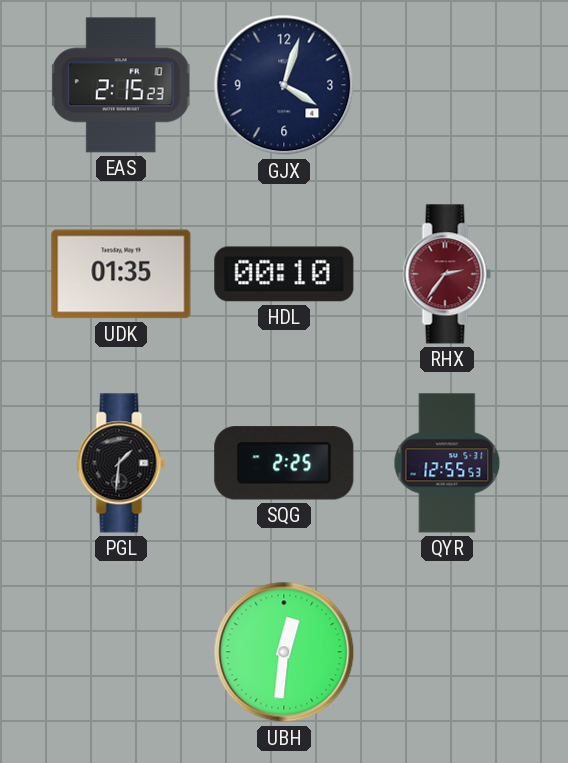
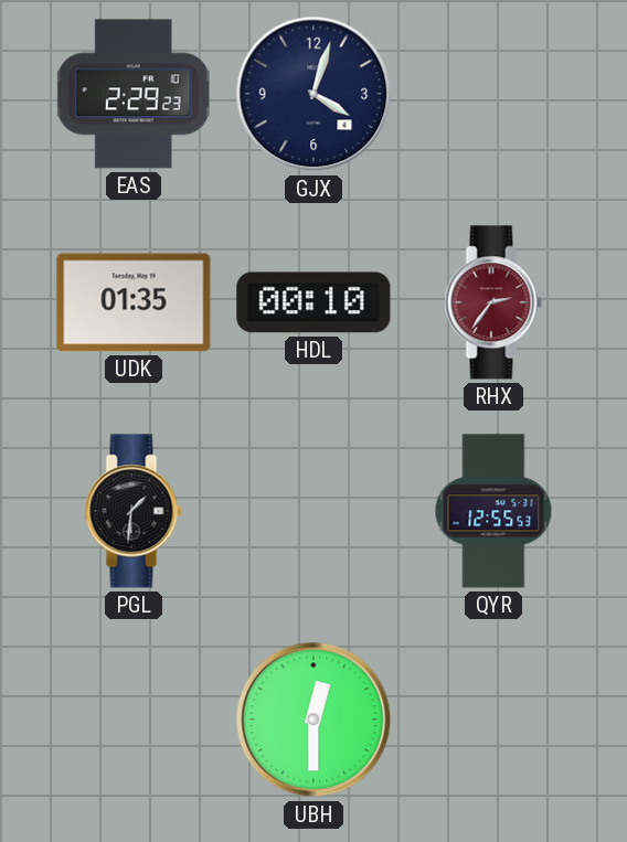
EAS: 2:15 -> 2:29 (134, 94)
SQG: 2:25 -> none (284, 463)
UBH: 12:31 -> 12:30 (313, 720)
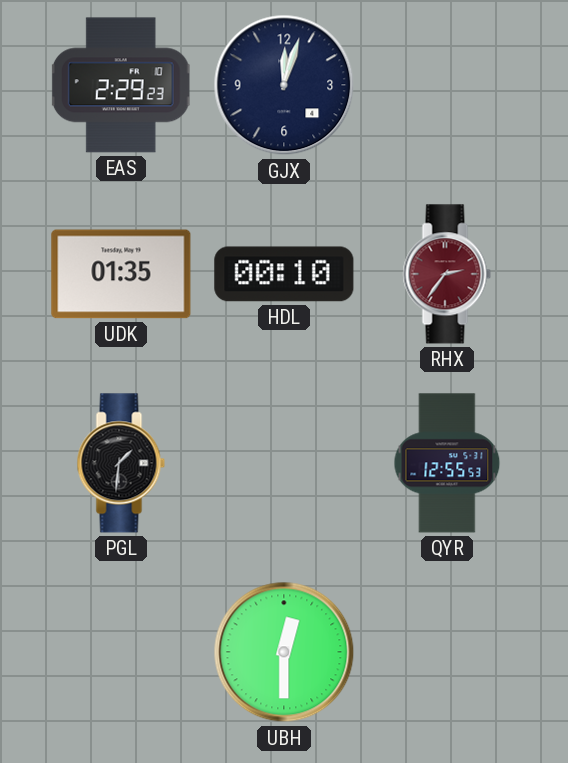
GJX: 4:03 -> 12:03 (284, 85)
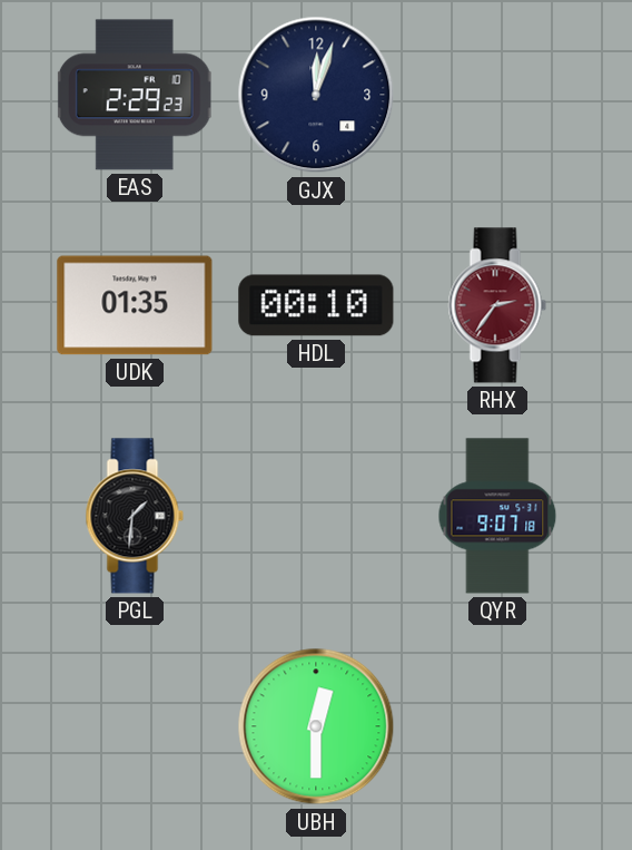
QYR: 12:55 -> 9:07 (497, 516)
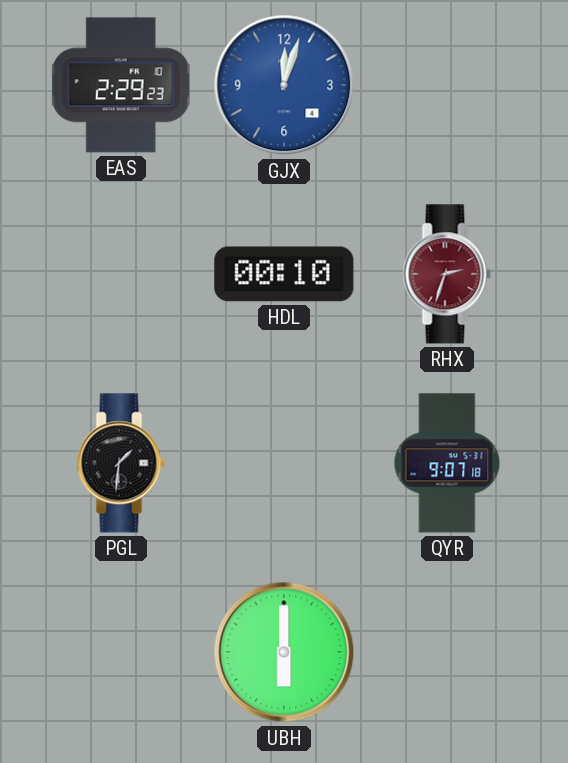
GJX dial: navy -> blue (284, 85)
UDK: 01:35 -> none (135, 305)
RHX: 2:36 -> 2:33 (447, 274)
UBH: 12:30 -> 6:00 (284, 652)
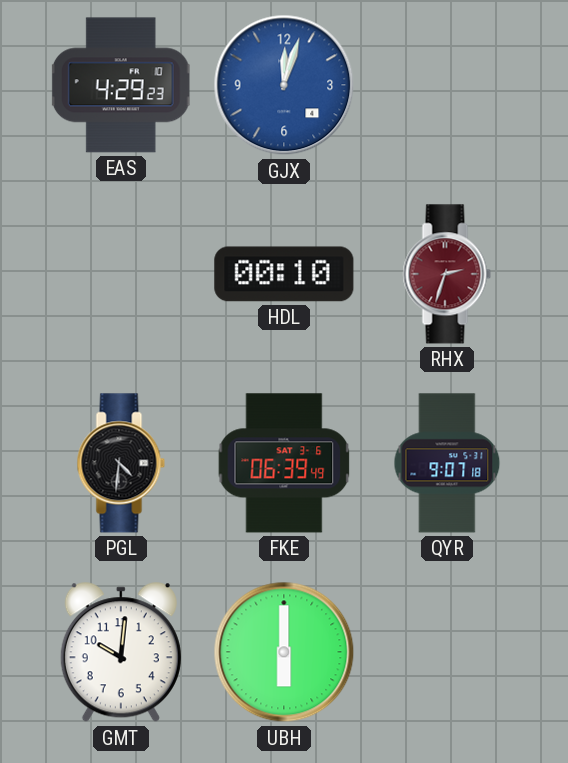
EAS: 2:29 -> 4:29 (121, 85)
PGL: 1:31 -> 4:31 (121, 463)
FKE: none -> 06:39 (284, 463)
GMT: none -> 10:01 (121, 653)
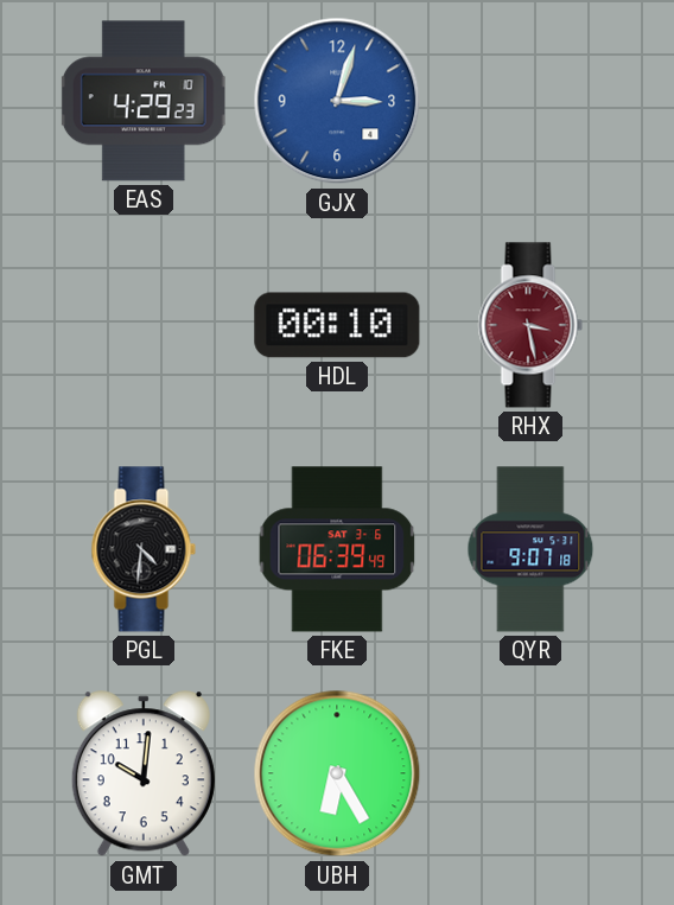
GJX: 12:03 -> 3:03 (337, 101)
RHX: 2:33 -> 3:28 (530, 325)
UBH: 6:00 -> 6:25 (337, 773)
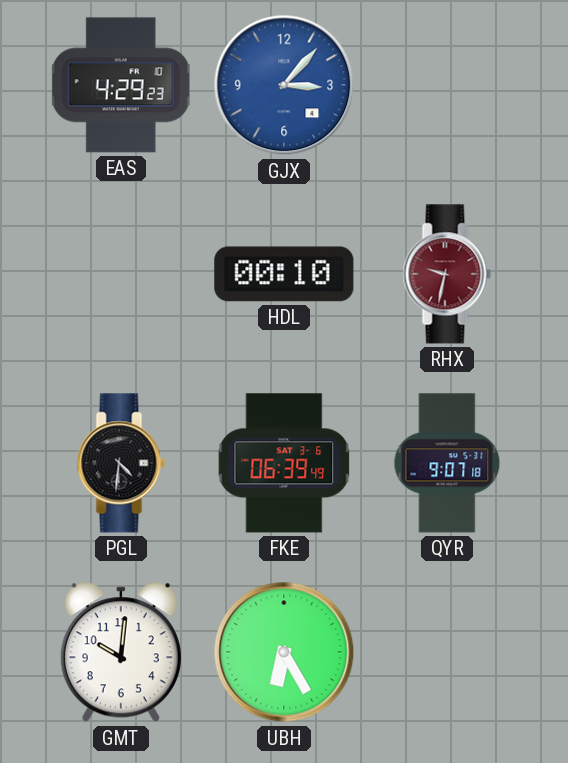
GJX: 3:03 -> 3:07 (284, 85)
RHX: 3:28 -> 9:32 (447, 274)
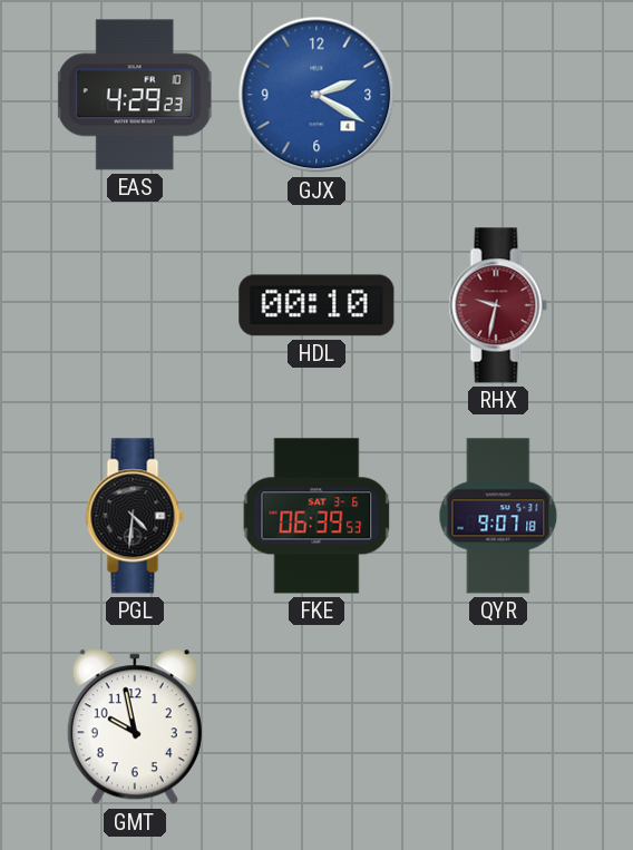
GJX: 3:07 -> 2:20 (316, 95)
FKE: 06:39:49 -> 06:39:53 (316, 516)
GMT: 10:01 -> 9:58 (135, 727)
UBH: 6:25 -> none (284, 652)
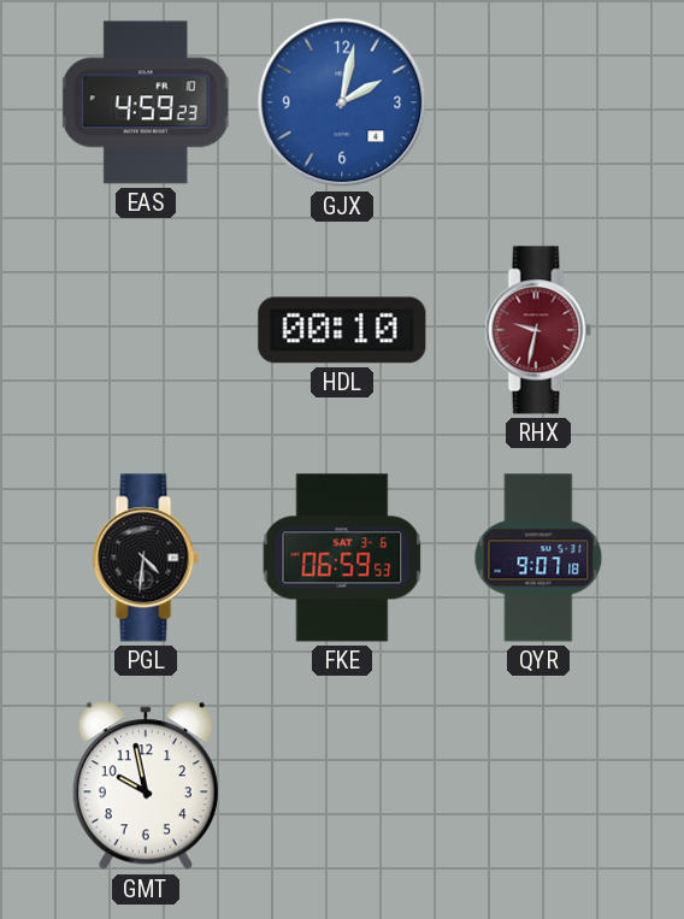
EAS: 4:29 -> 4:59 (146, 102)
GJX: 2:20 -> 2:02 (342, 102)
FKE: 06:39 -> 06:59 (342, 558)
